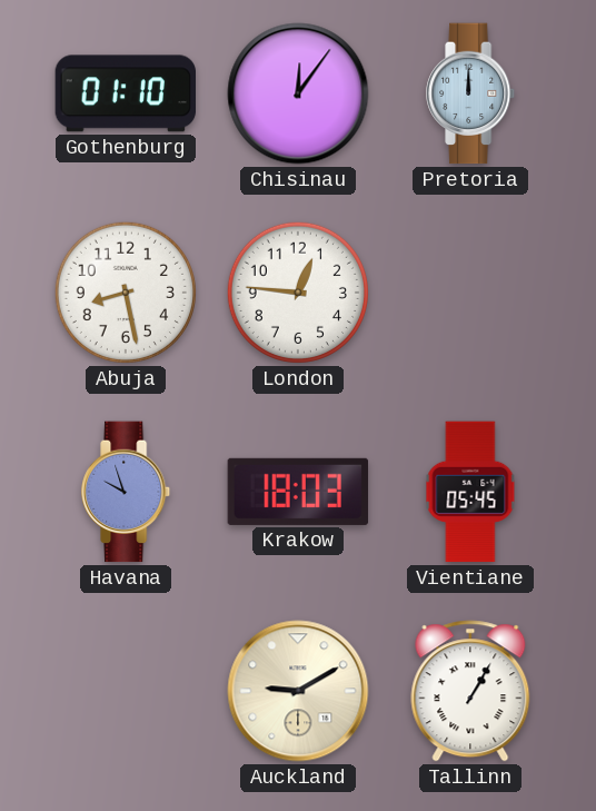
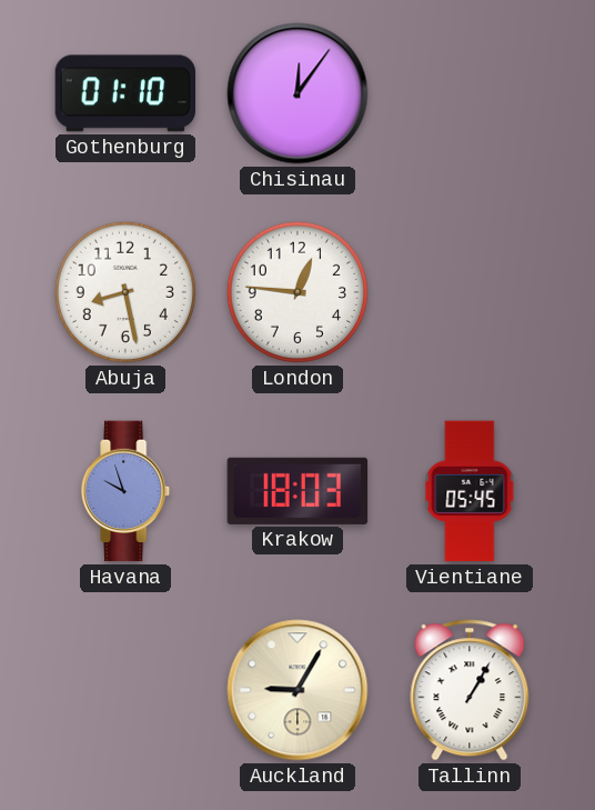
Pretoria: 12:00 -> none (471, 93)
Auckland: 9:10 -> 9:05 (297, 690)
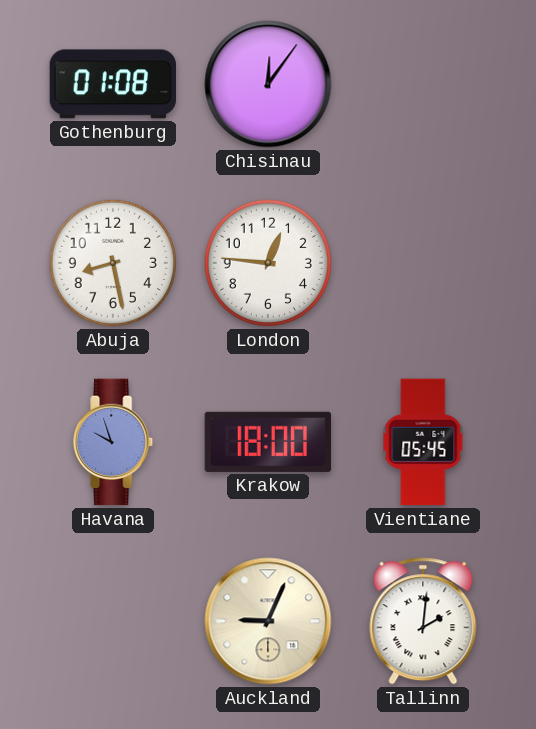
Gothenburg: 01:10 -> 01:08 (113, 84)
Krakow: 18:03 -> 18:00 (268, 442)
Auckland: 9:05 -> 9:04 (268, 621)
Tallinn: 1:05 -> 2:01 (423, 621)
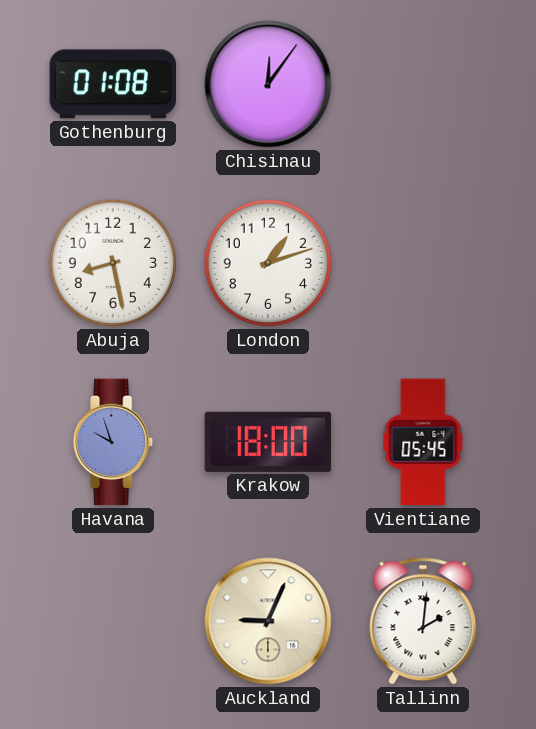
London: 12:46 -> 1:12 (268, 263)
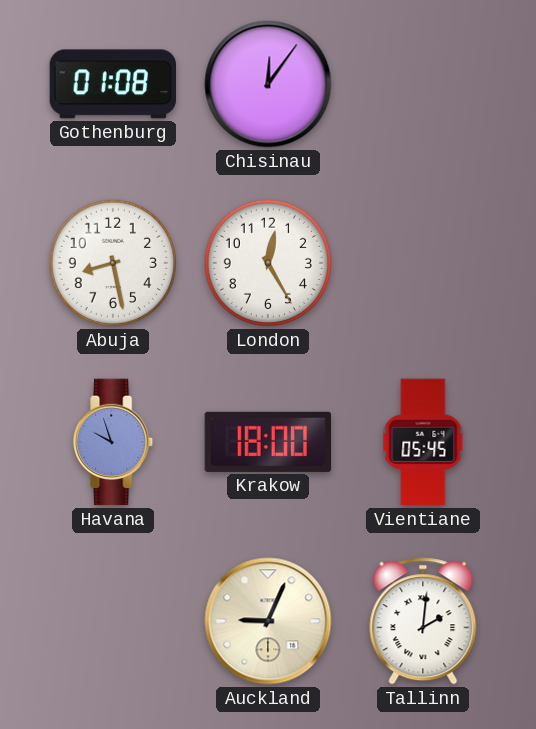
London: 1:12 -> 12:25 (268, 263)
